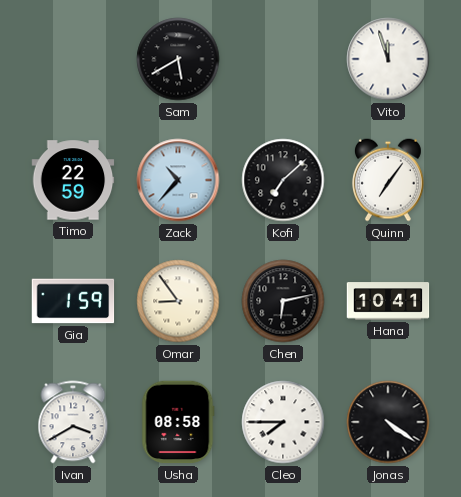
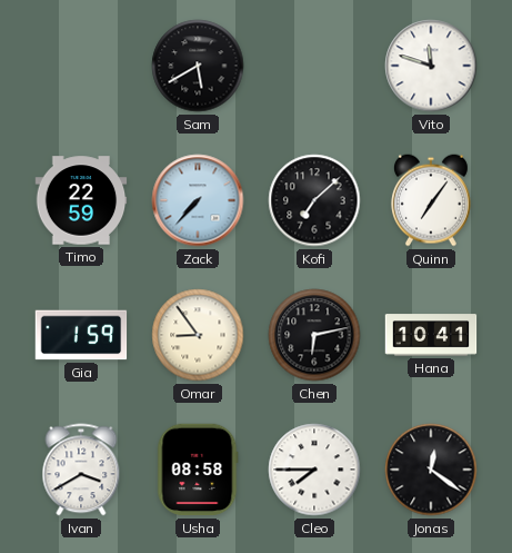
Vito: 11:57 -> 11:48 (431, 66)
Zack: 10:37 -> 7:37 (198, 200)
Jonas: 4:21 -> 12:21 (431, 470)
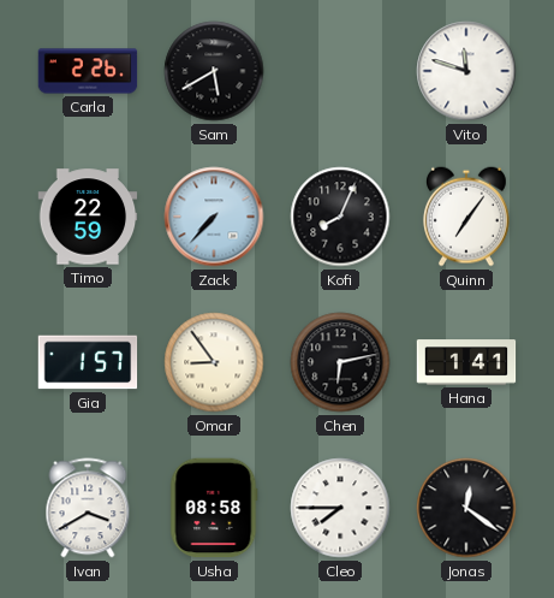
Carla: none -> 2:26 (88, 71)
Kofi: 7:08 -> 8:04 (340, 217)
Gia: 1:59 -> 1:57 (88, 362)
Hana: 10:41 -> 1:41 (466, 362)
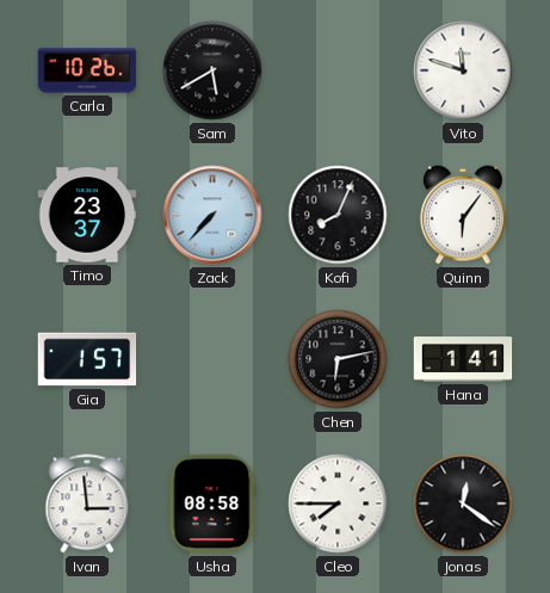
Carla: 2:26 -> 10:26 (87, 70)
Timo: 22:59 -> 23:37 (87, 215)
Quinn: 7:06 -> 6:06 (463, 215)
Omar: 8:54 -> none (214, 362)
Ivan: 3:40 -> 2:59 (87, 504)
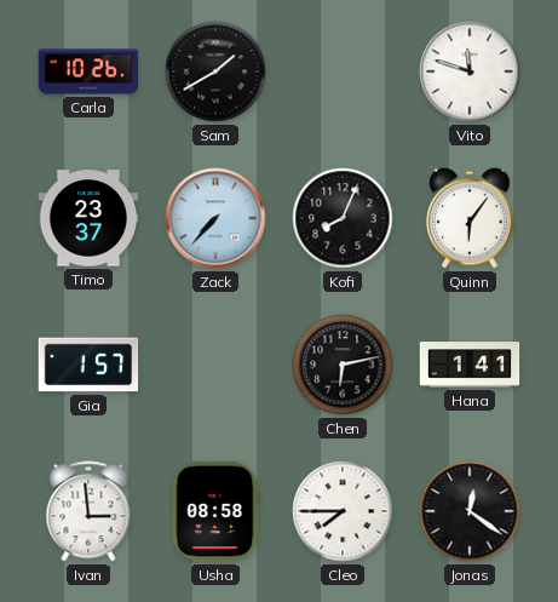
Sam: 5:40 -> 1:40 (215, 71)
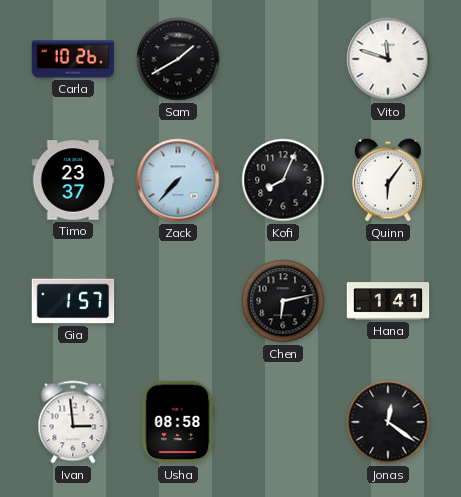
Cleo: 7:45 -> none (343, 511)
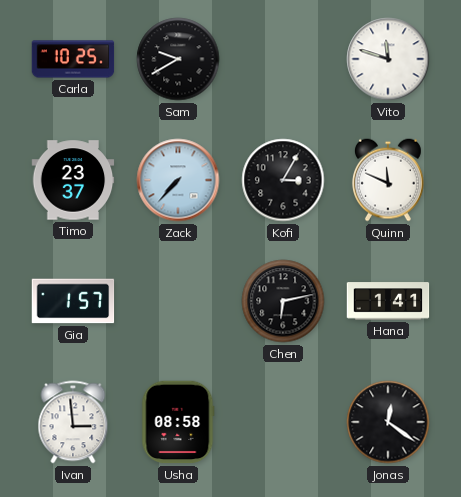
Carla: 10:26 -> 10:25 (73, 59)
Sam: 1:40 -> 9:40 (178, 59)
Kofi: 8:04 -> 3:05 (283, 180)
Quinn: 6:06 -> 11:49 (388, 180)
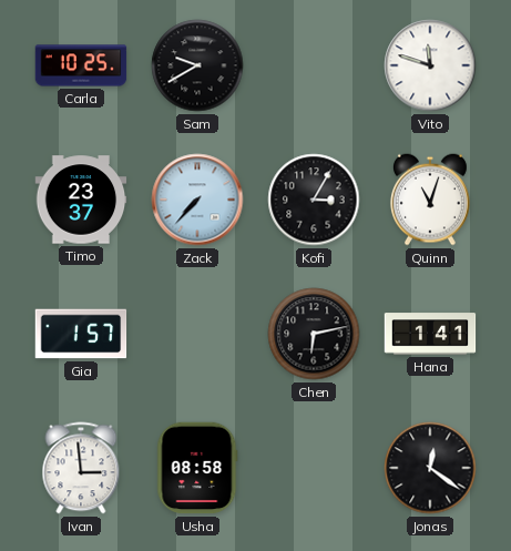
Quinn: 11:49 -> 11:03 (430, 200)
